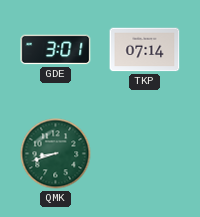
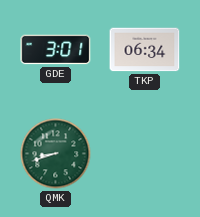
TKP: 07:14 -> 06:34 (145, 50)
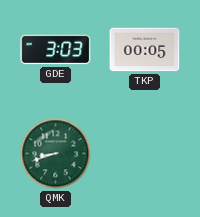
GDE: 3:01 -> 3:03 (56, 50)
TKP: 06:34 -> 00:05 (145, 50)
